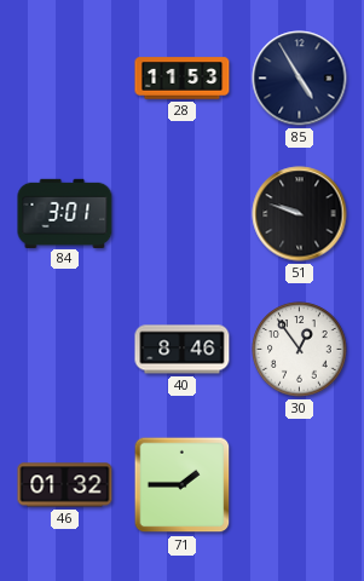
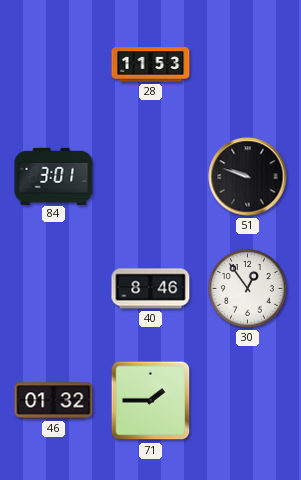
85: 4:55 -> none (300, 79)
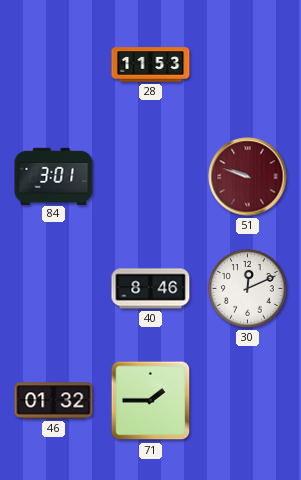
51 dial: black -> burgundy (248, 177)
30: 12:54 -> 12:11 (248, 289)
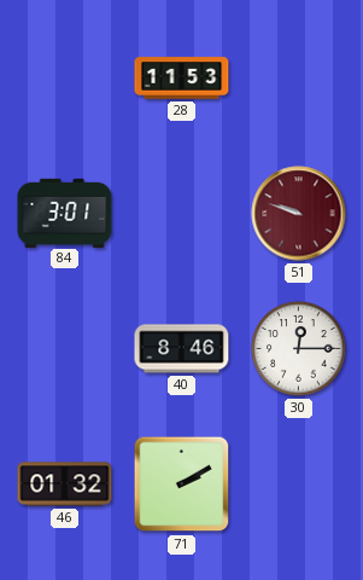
30: 12:11 -> 12:15 (299, 349)
71: 1:45 -> 2:10 (182, 485)
